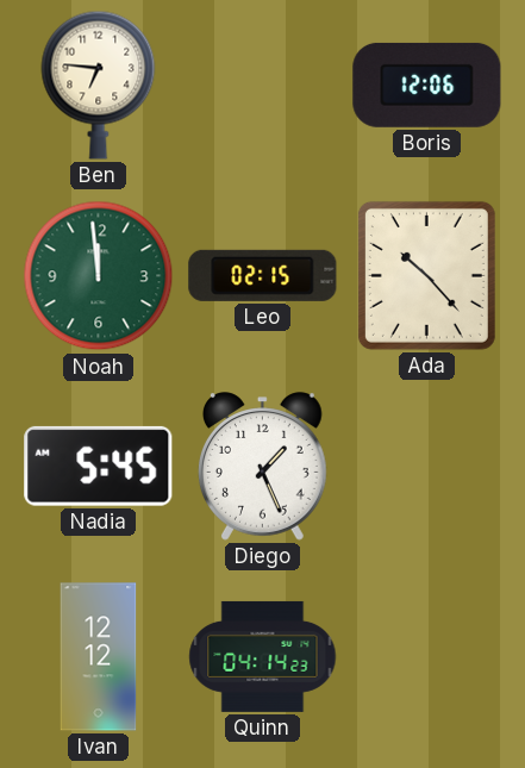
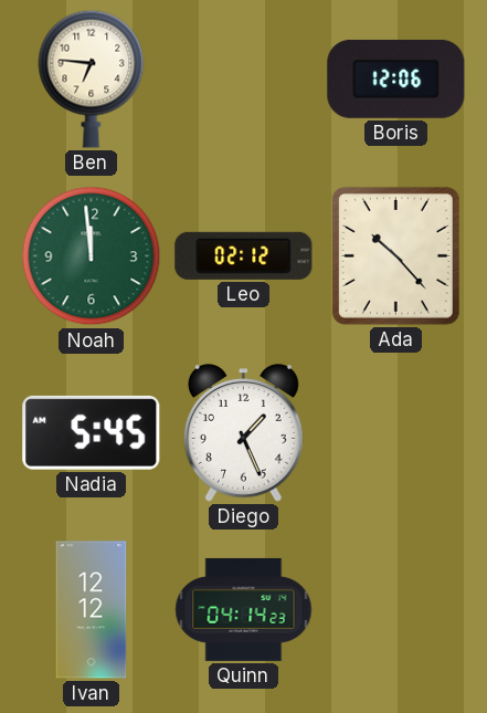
Leo: 02:15 -> 02:12 (244, 255)
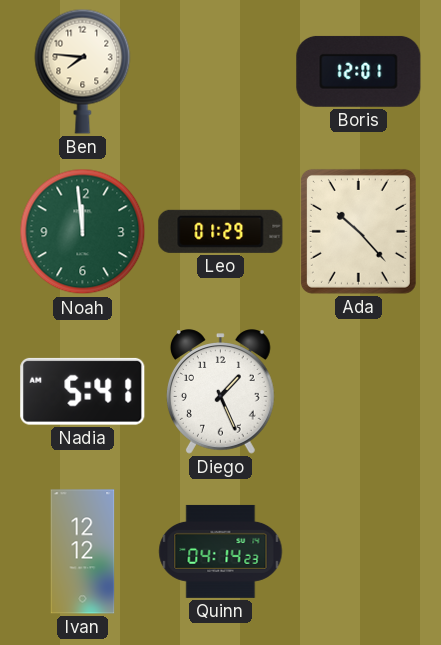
Ben: 6:46 -> 7:46 (83, 71)
Boris: 12:06 -> 12:01 (359, 71)
Leo: 02:12 -> 01:29 (221, 231)
Nadia: 5:45 -> 5:41 (83, 391)
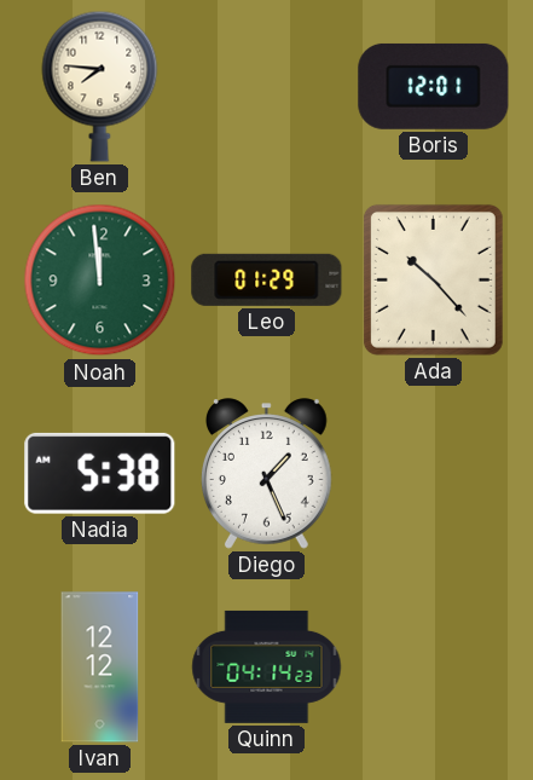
Nadia: 5:41 -> 5:38 (100, 473)
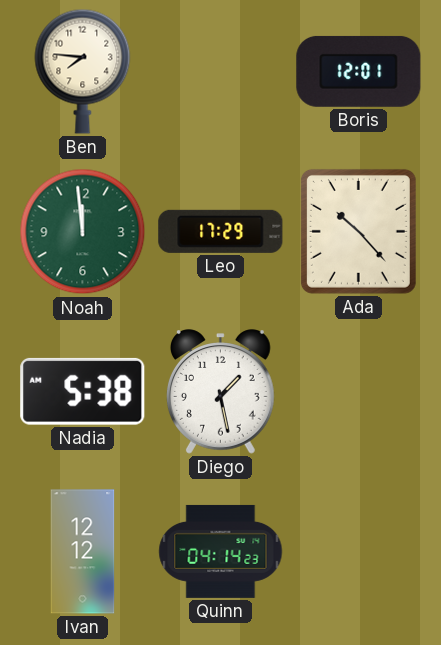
Leo: 01:29 -> 17:29 (221, 231)
Diego: 1:26 -> 1:28 (221, 392)
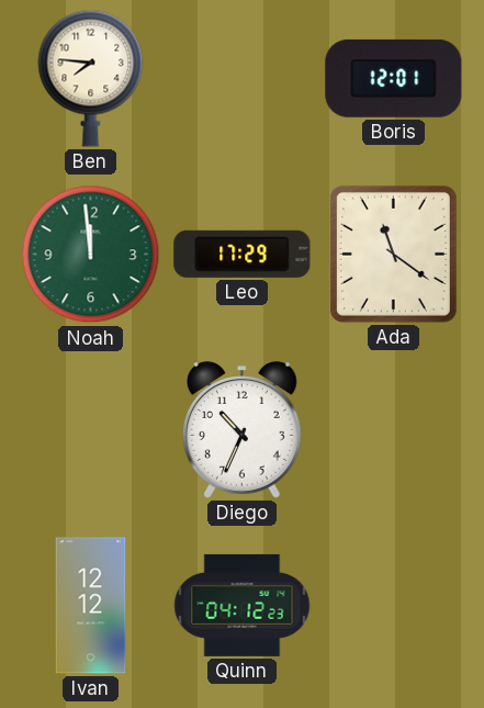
Ada: 10:23 -> 11:21 (393, 254)
Nadia: 5:38 -> none (83, 391)
Diego: 1:28 -> 10:34 (243, 430)
Quinn: 04:14 -> 04:12 (243, 605)
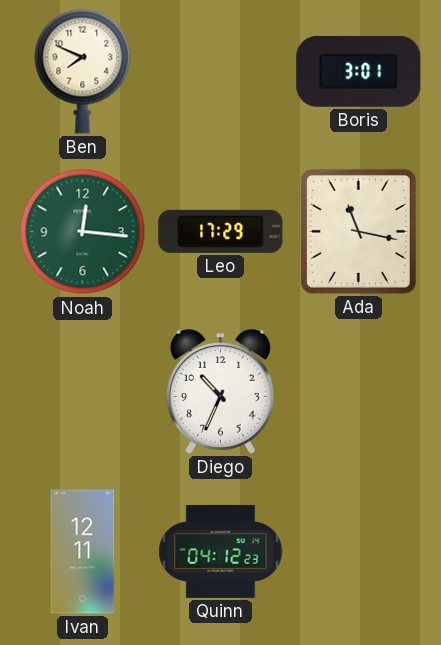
Ben: 7:46 -> 7:49 (83, 71)
Boris: 12:01 -> 3:01 (359, 71)
Noah: 11:59 -> 12:16 (83, 232)
Ada: 11:21 -> 11:17 (358, 231)
Ivan: 12:12 -> 12:11 (83, 552)
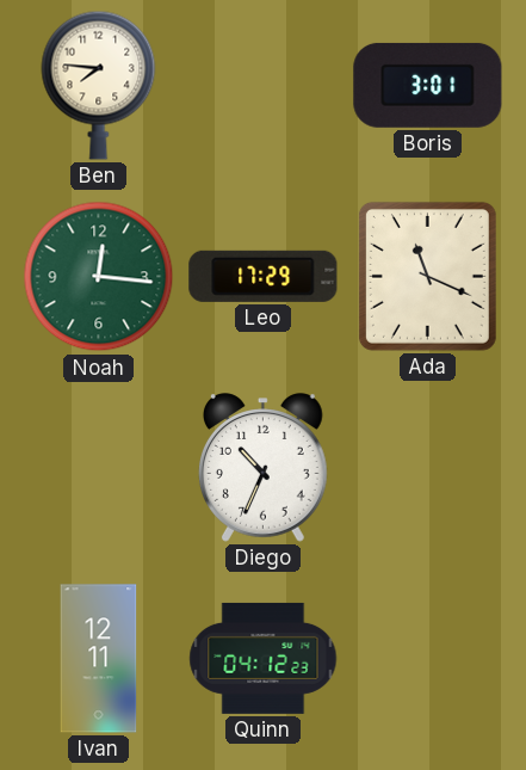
Ben: 7:49 -> 7:46 (99, 85)
Ada: 11:17 -> 11:19 (427, 276)
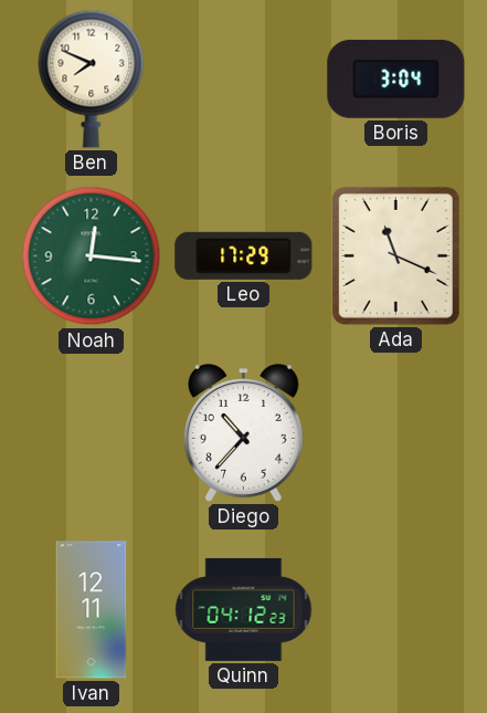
Ben: 7:46 -> 7:49 (92, 78)
Boris: 3:01 -> 3:04 (396, 78)
Diego: 10:34 -> 10:37 (244, 433)
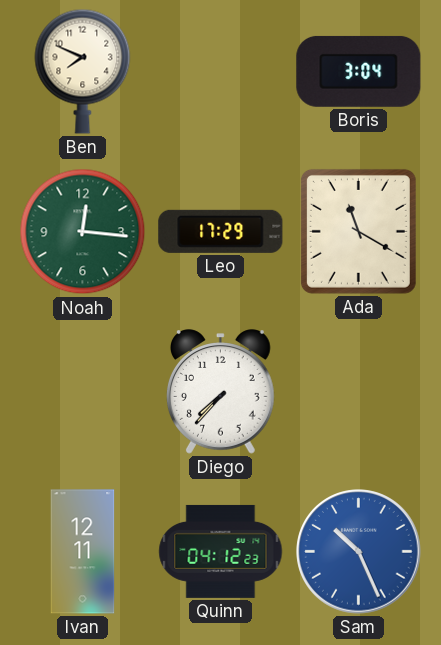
Ada: 11:19 -> 11:20 (358, 231)
Diego: 10:37 -> 7:37 (221, 392)
Sam: none -> 10:26 (359, 552)
